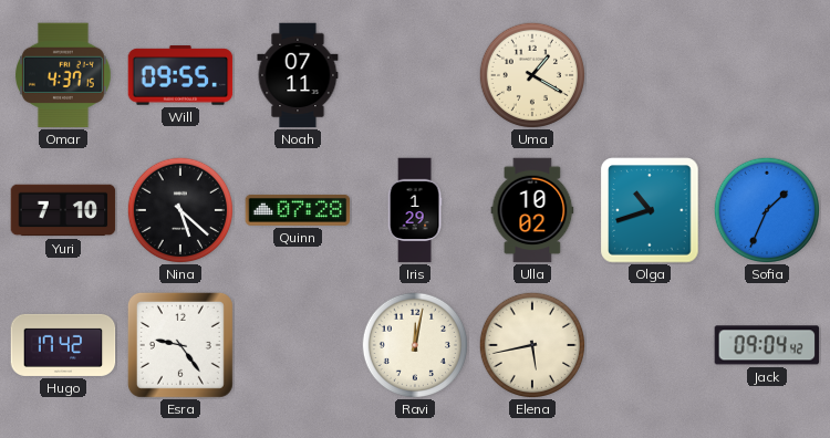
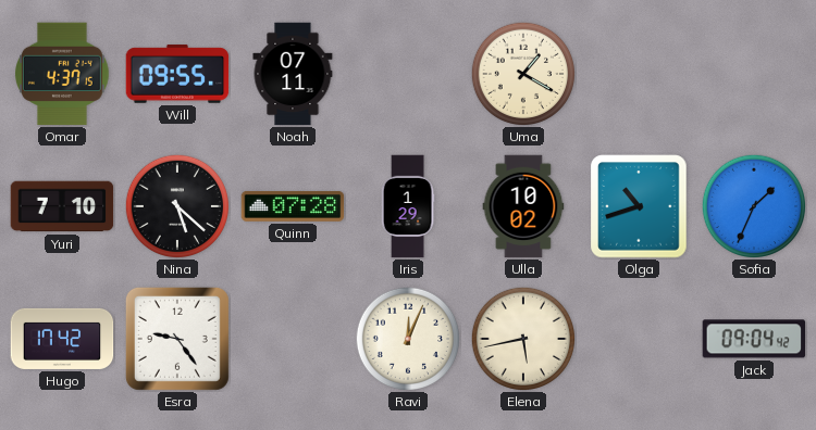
Ravi: 12:02 -> 12:04 (407, 338)
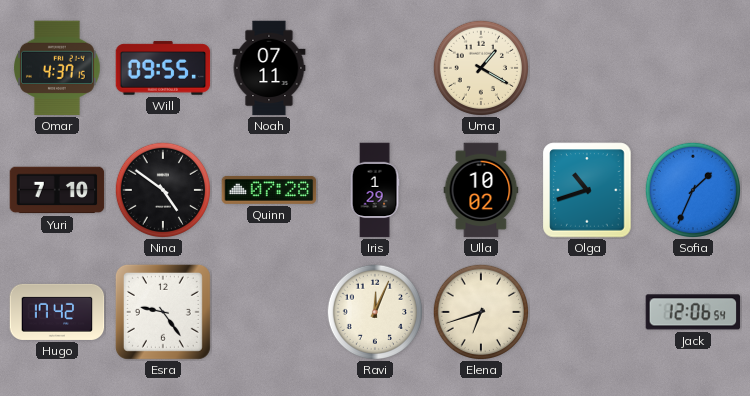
Nina: 5:22 -> 4:51 (162, 189)
Elena: 5:43 -> 6:42 (480, 311)
Jack: 09:04 -> 12:06 (693, 312)
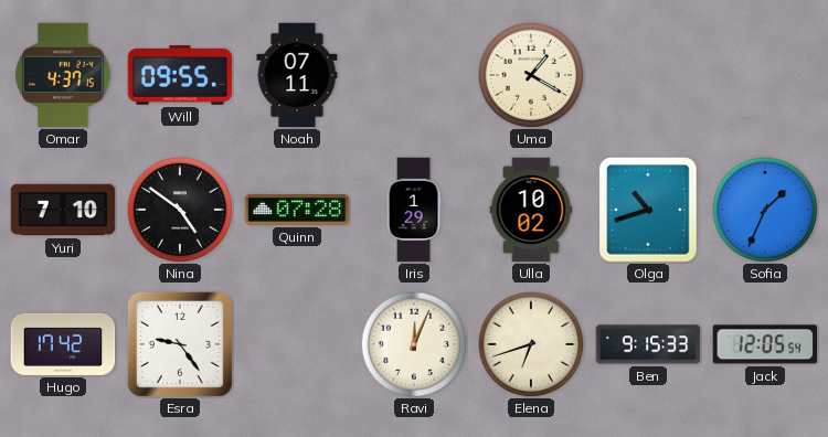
Ben: none -> 9:15 (648, 344)
Jack: 12:06 -> 12:05 (765, 344)
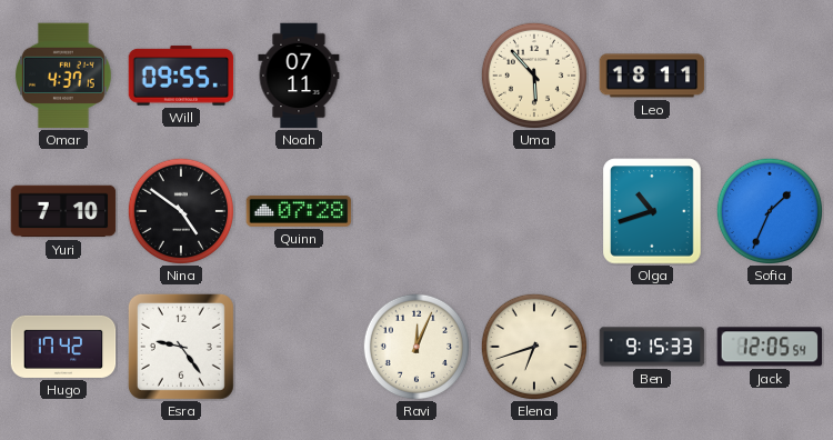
Uma: 1:20 -> 5:53 (533, 74)
Leo: none -> 18:11 (652, 76)
Iris: 1:29 -> none (414, 210)
Ulla: 10:02 -> none (531, 210)
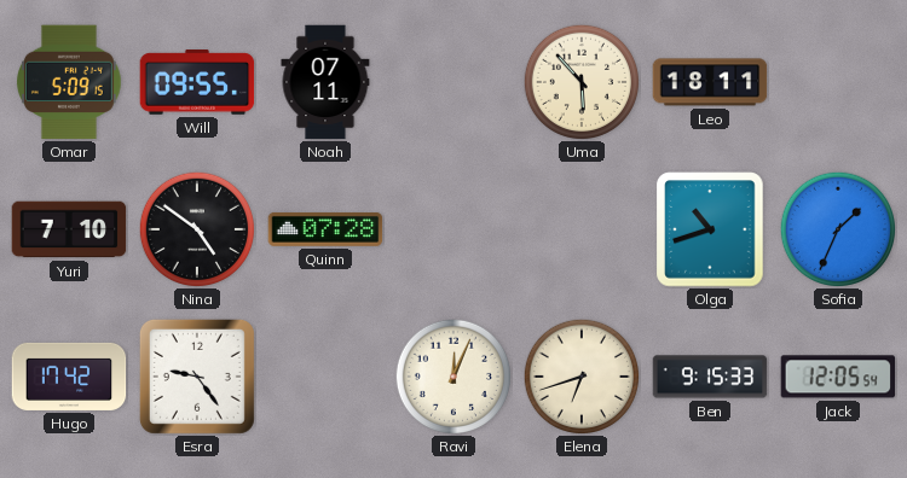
Omar: 4:37 -> 5:09 (70, 82)
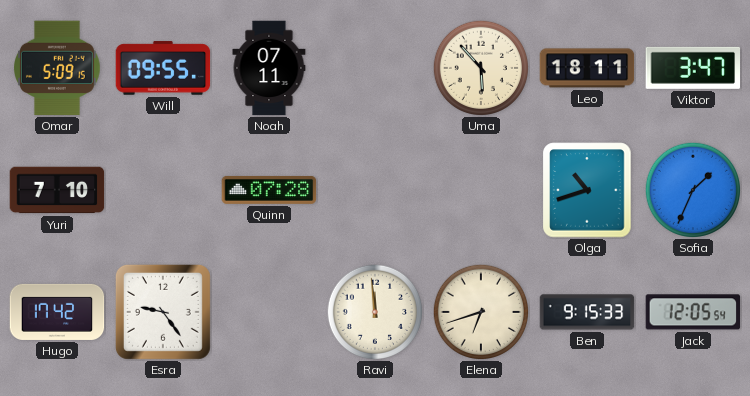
Viktor: none -> 3:47 (693, 68)
Nina: 4:51 -> none (196, 228)
Ravi: 12:04 -> 11:59 (374, 311)
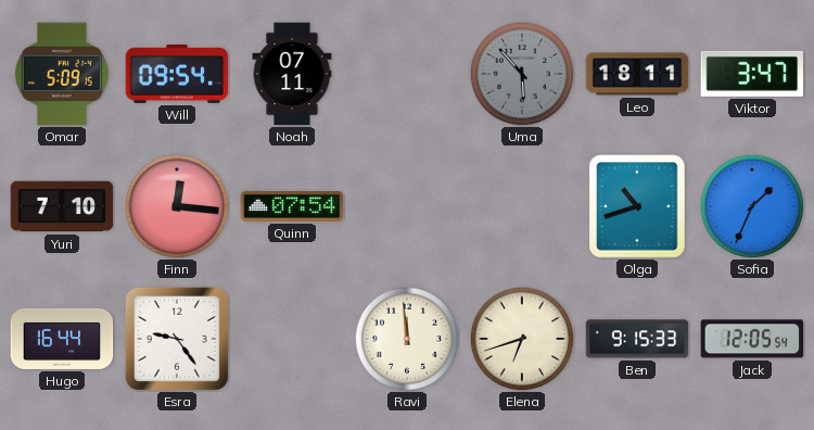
Will: 09:55 -> 09:54 (177, 74)
Uma dial: cream -> grey (521, 73)
Finn: none -> 12:16 (176, 205)
Quinn: 07:28 -> 07:54 (292, 206)
Hugo: 17:42 -> 16:44 (62, 339)
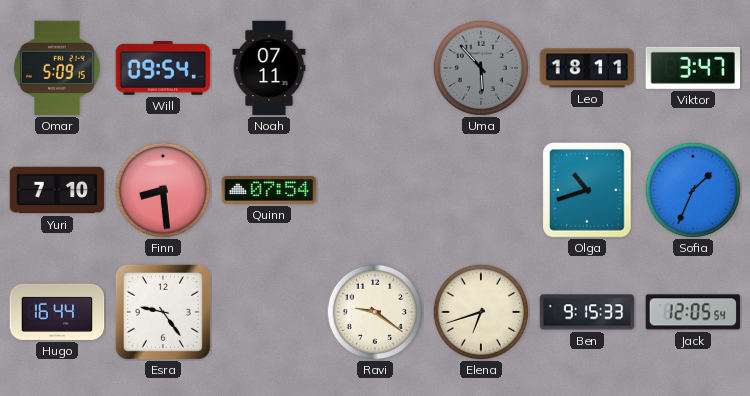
Finn: 12:16 -> 8:29 (162, 189)
Ravi: 11:59 -> 9:21 (374, 311)
